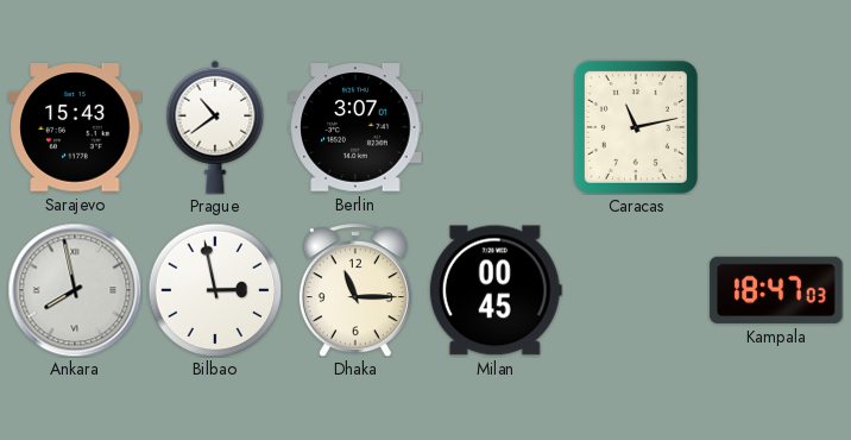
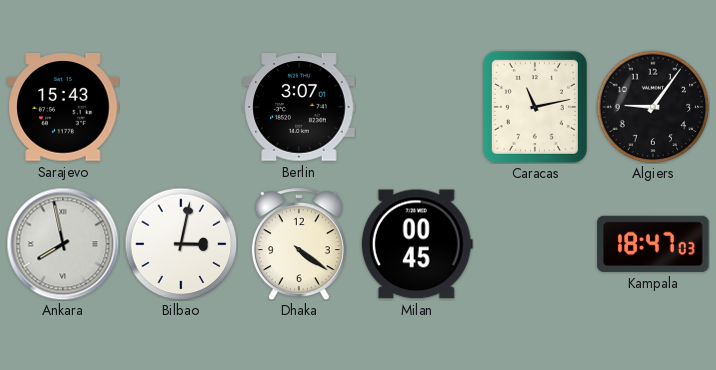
Prague: 10:39 -> none (215, 127)
Algiers: none -> 9:06 (653, 107)
Bilbao: 2:58 -> 3:02 (181, 244)
Dhaka: 11:15 -> 4:21 (299, 244)
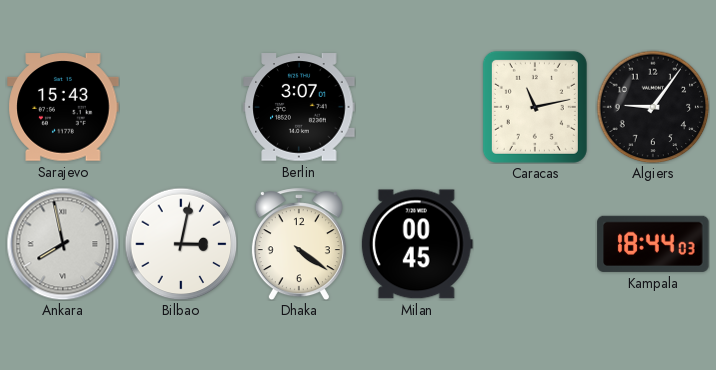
Kampala: 18:47 -> 18:44 (653, 244)
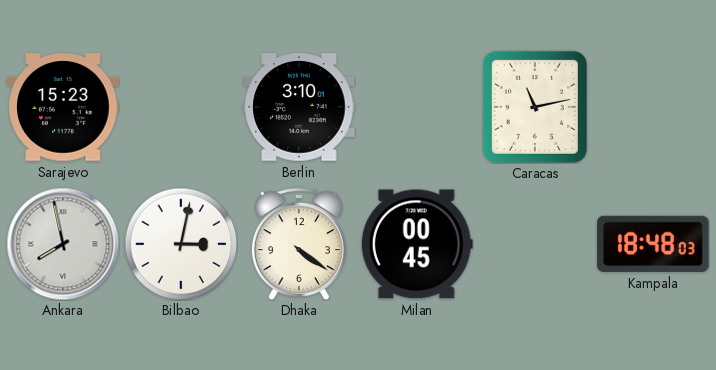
Sarajevo: 15:43 -> 15:23 (63, 107)
Berlin: 3:07 -> 3:10 (299, 107)
Algiers: 9:06 -> none (653, 107)
Kampala: 18:44 -> 18:48 (653, 244)
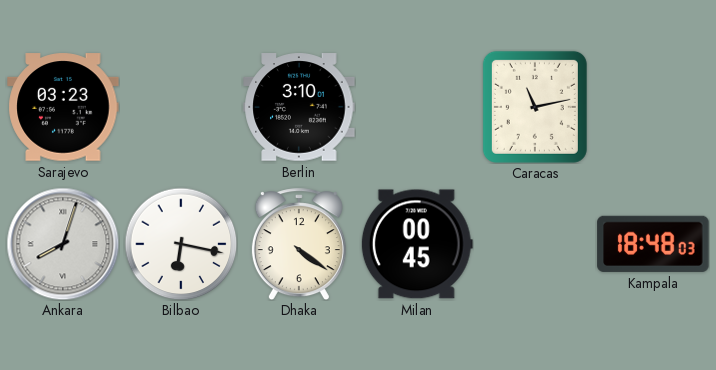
Sarajevo: 15:23 -> 03:23 (63, 107)
Ankara: 7:58 -> 8:03 (63, 244)
Bilbao: 3:02 -> 6:17 (181, 244)
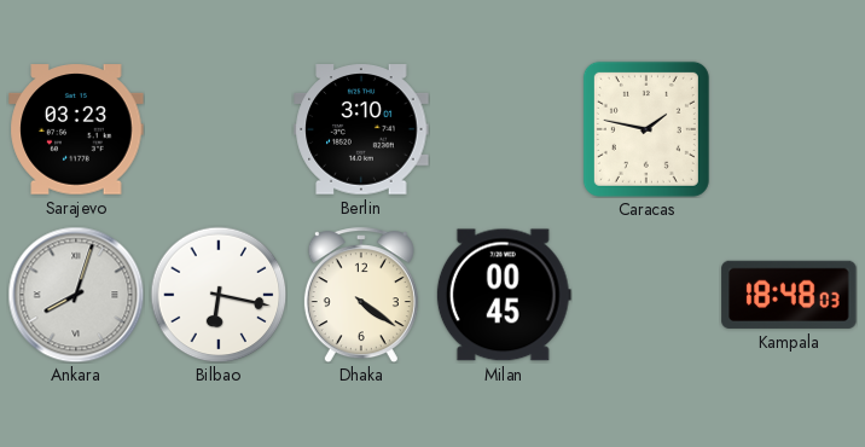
Caracas: 11:13 -> 1:47 (646, 129)
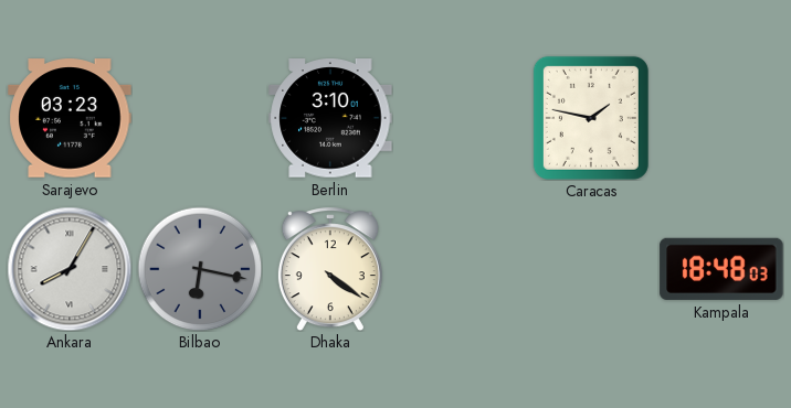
Ankara: 8:03 -> 8:05 (70, 269)
Bilbao dial: white -> grey (200, 269)
Milan: 00:45 -> none (504, 295)
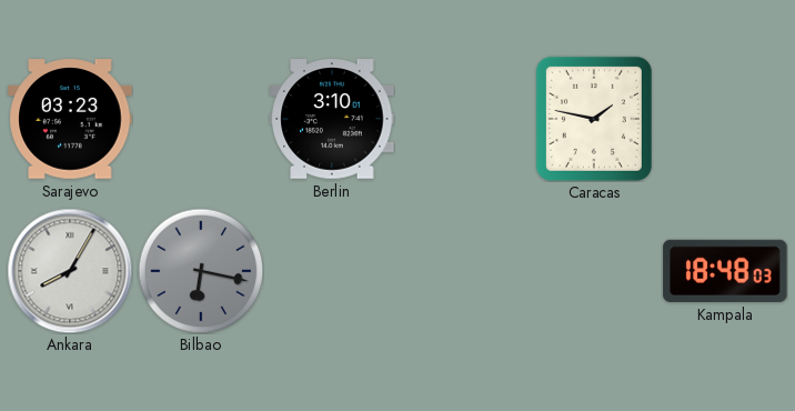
Dhaka: 4:21 -> none (330, 269)
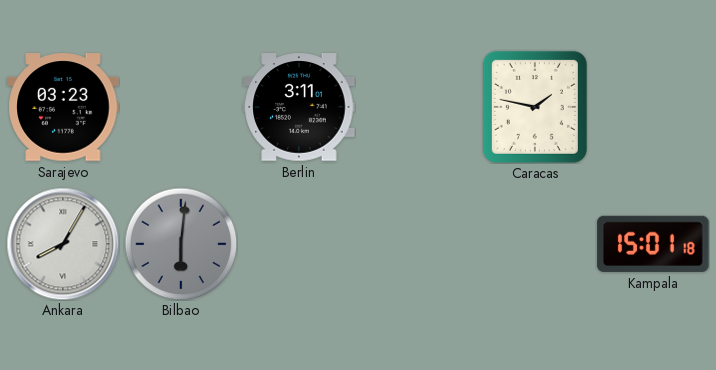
Berlin: 3:10 -> 3:11 (299, 107)
Bilbao: 6:17 -> 6:01 (181, 244)
Kampala: 18:48 -> 15:01 (653, 244)
